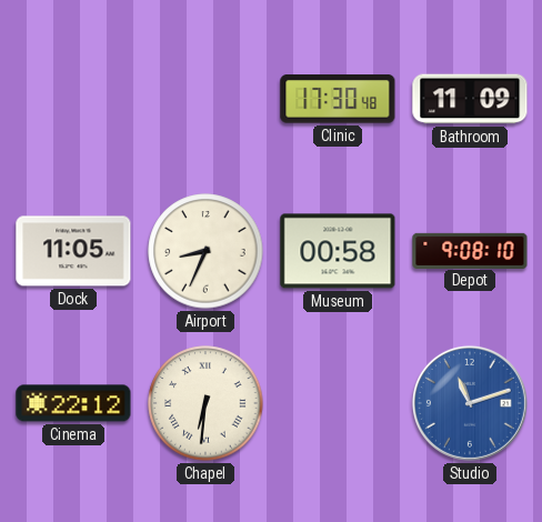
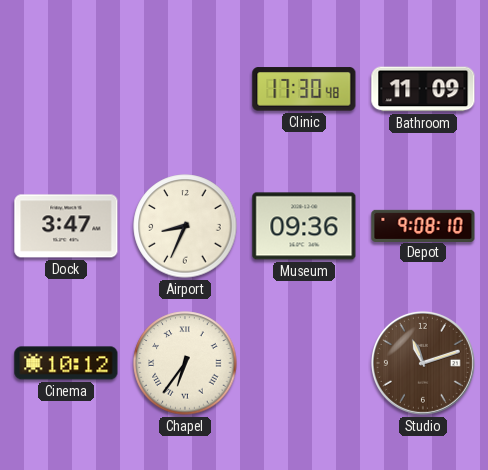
Dock: 11:05 -> 3:47 (66, 226)
Museum: 00:58 -> 09:36 (304, 226)
Cinema: 22:12 -> 10:12 (66, 363)
Chapel: 6:31 -> 6:36 (185, 363)
Studio dial: blue -> brown (423, 363)
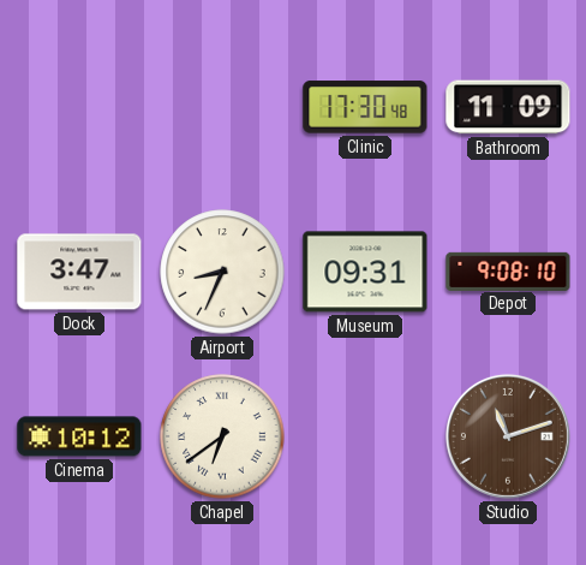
Museum: 09:36 -> 09:31 (365, 272)
Chapel: 6:36 -> 6:39 (222, 436)
